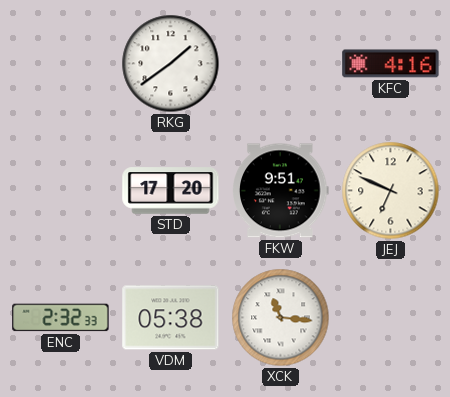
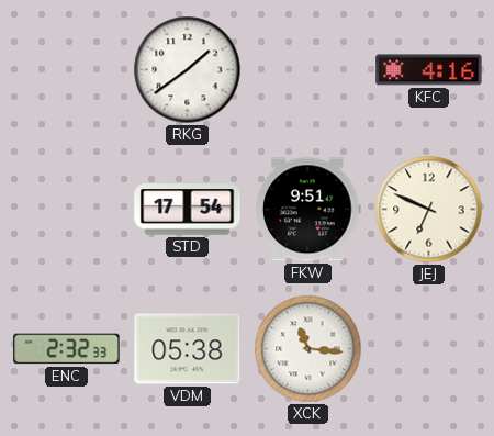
STD: 17:20 -> 17:54 (188, 210)
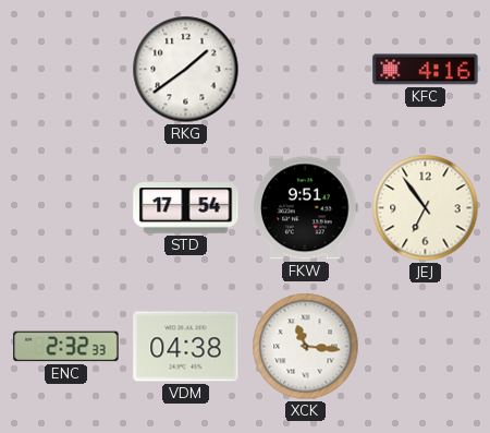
JEJ: 6:49 -> 6:54 (426, 208)
VDM: 05:38 -> 04:38 (186, 347)
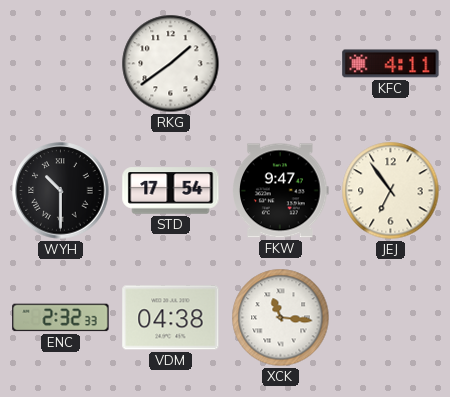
KFC: 4:16 -> 4:11 (391, 64)
WYH: none -> 10:30 (61, 191)
FKW: 9:51 -> 9:47 (281, 191)
